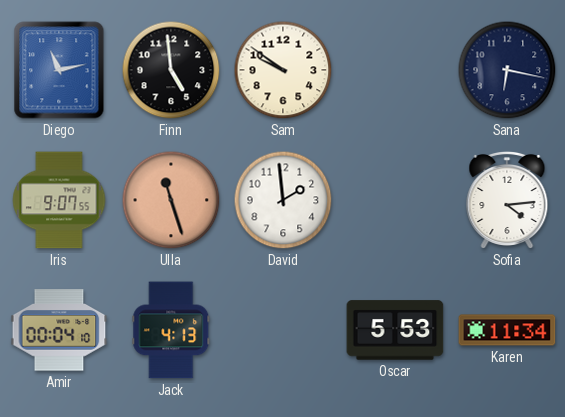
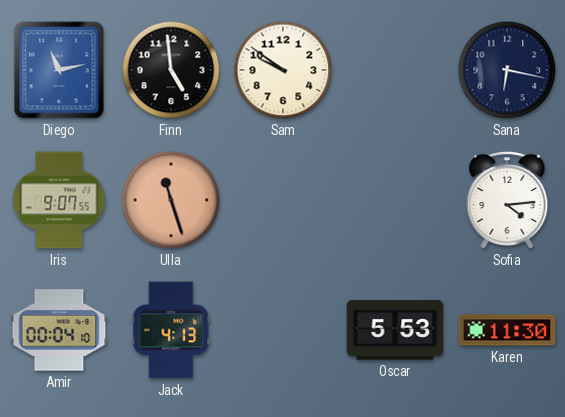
David: 1:59 -> none (283, 200)
Karen: 11:34 -> 11:30 (507, 330)
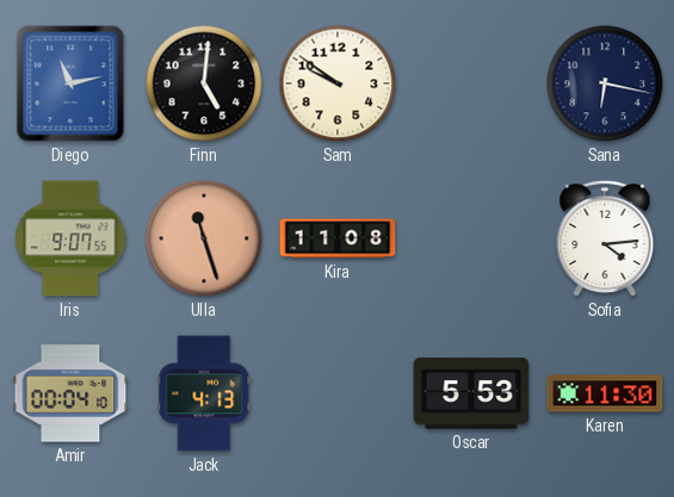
Finn: 4:59 -> 5:01 (204, 83)
Kira: none -> 11:08 (338, 238)
